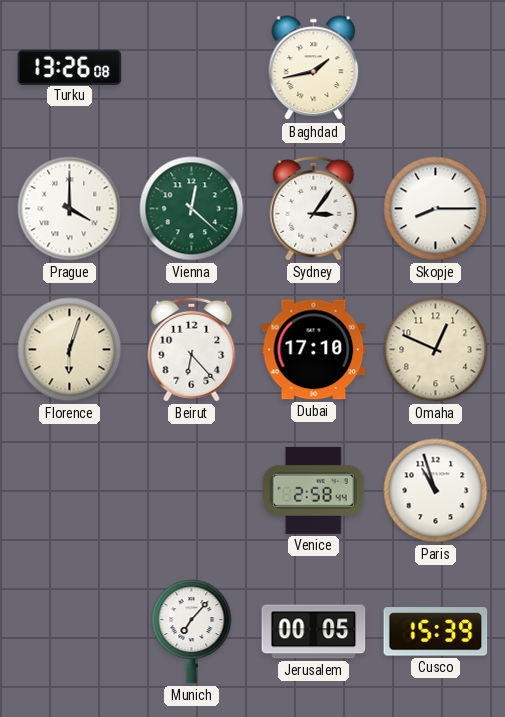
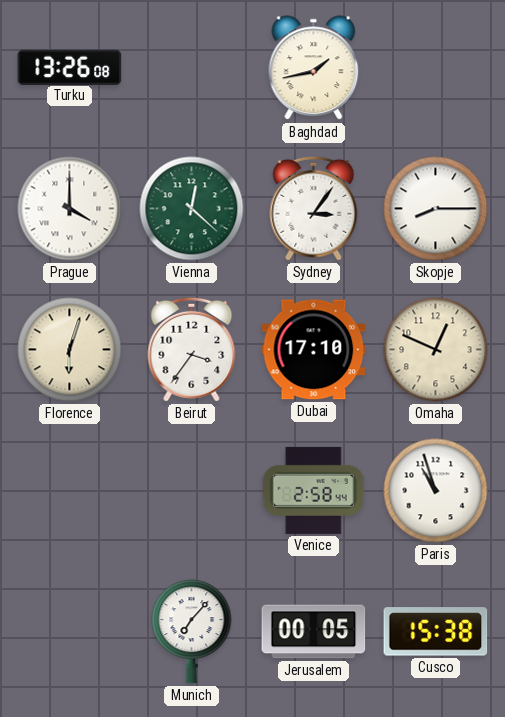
Beirut: 6:23 -> 3:36 (192, 349)
Cusco: 15:39 -> 15:38 (436, 632)
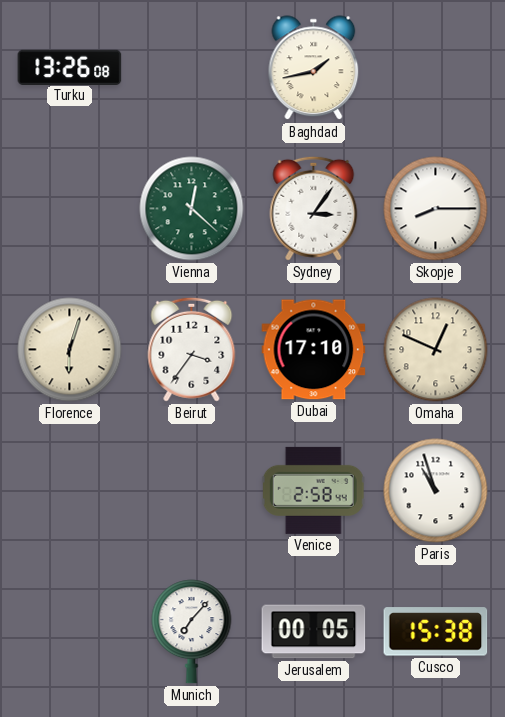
Prague: 4:00 -> none (70, 209)
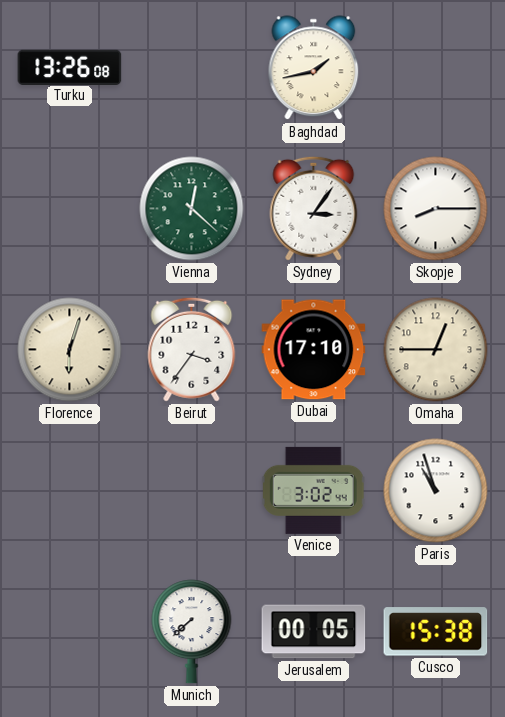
Omaha: 12:49 -> 12:45 (436, 350)
Venice: 2:58 -> 3:02 (313, 490)
Munich: 7:07 -> 7:38 (192, 632)
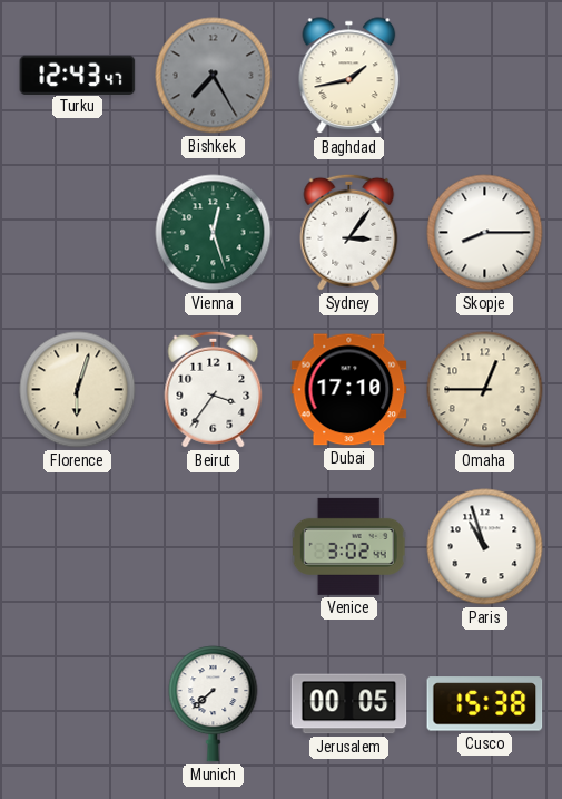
Turku: 13:26 -> 12:43 (78, 75)
Bishkek: none -> 7:25 (214, 76)
Vienna: 12:22 -> 12:27 (214, 233)
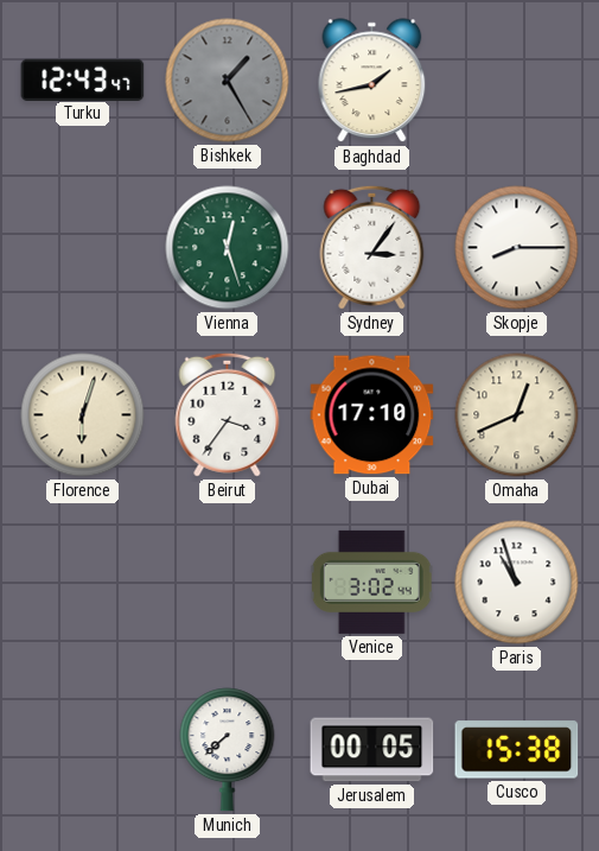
Bishkek: 7:25 -> 1:25 (228, 81)
Omaha: 12:45 -> 12:41 (517, 415)
